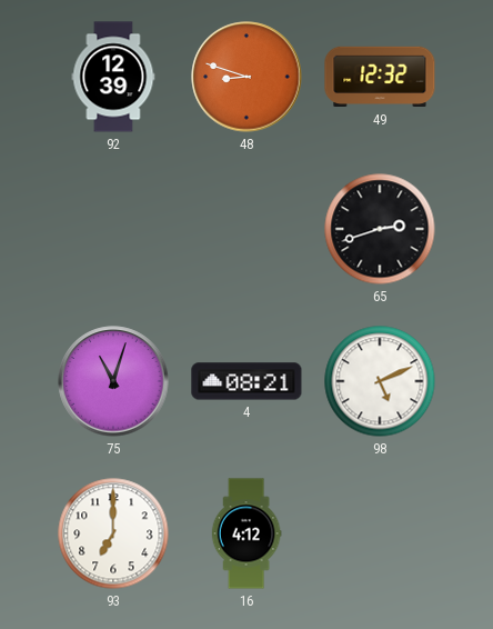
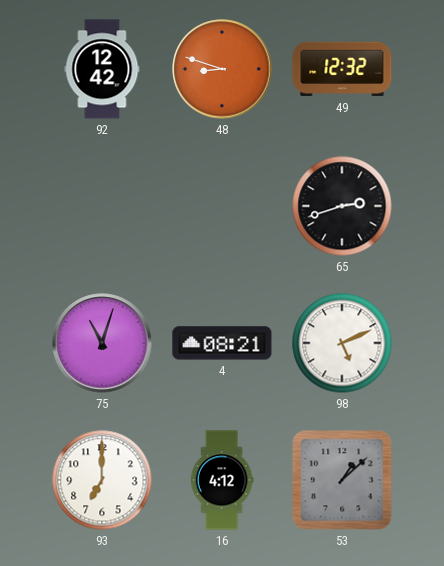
92: 12:39 -> 12:42 (102, 69)
53: none -> 1:08 (342, 480)
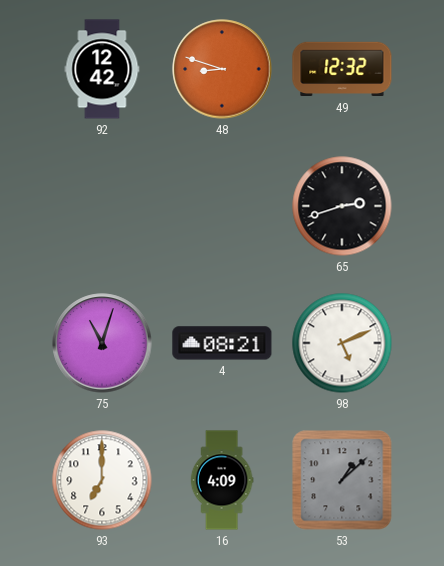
16: 4:12 -> 4:09 (222, 480)
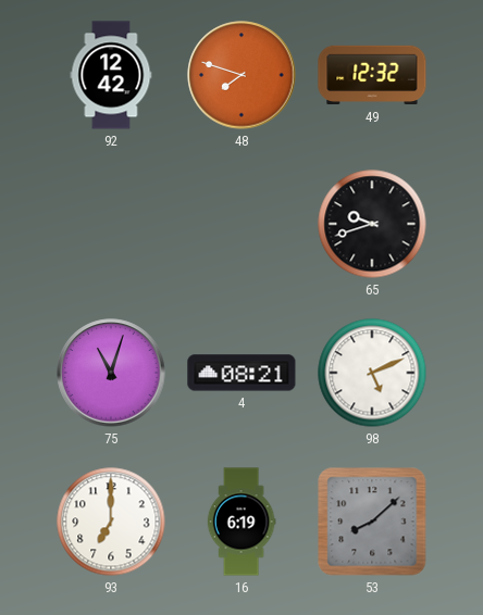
48: 8:48 -> 7:48 (242, 75)
65: 2:42 -> 9:42 (372, 224)
16: 4:09 -> 6:19 (242, 522)
53: 1:08 -> 8:08 (372, 522)
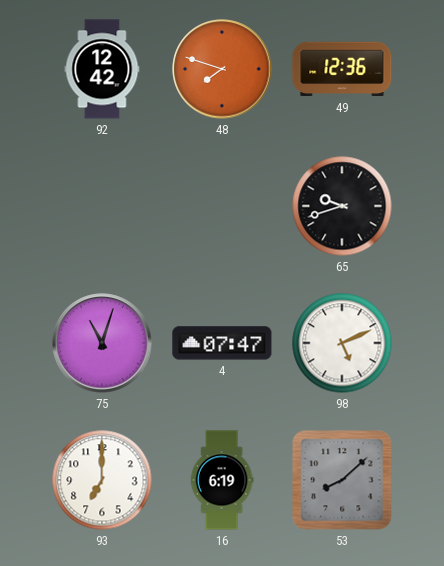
49: 12:32 -> 12:36 (342, 69)
4: 08:21 -> 07:47 (222, 343)
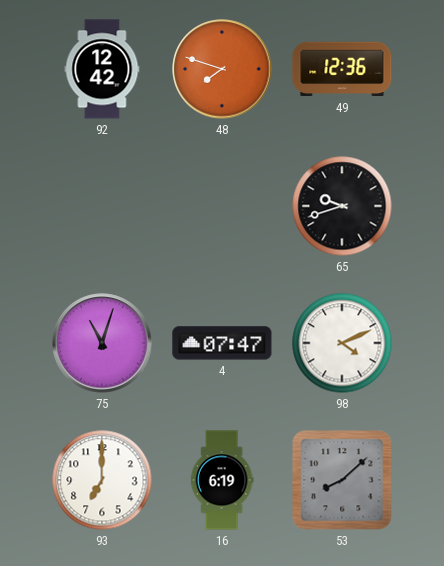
98: 5:11 -> 4:11 (342, 343)
